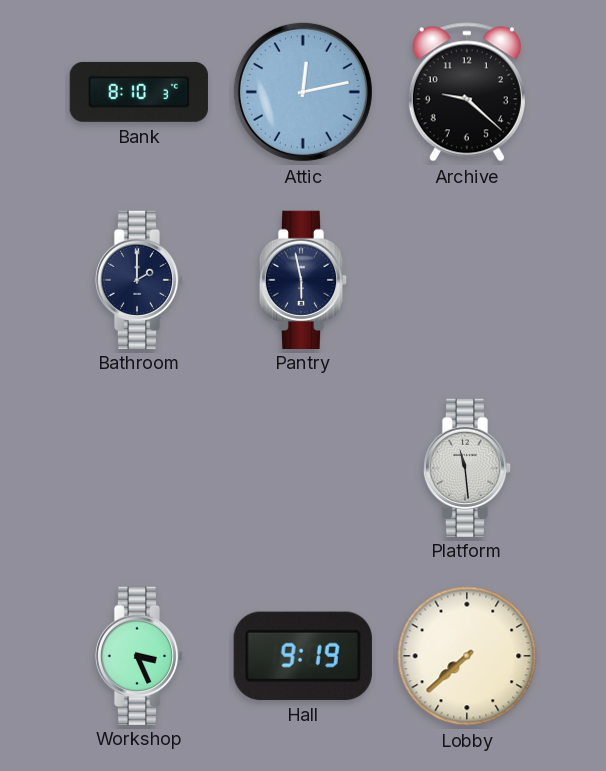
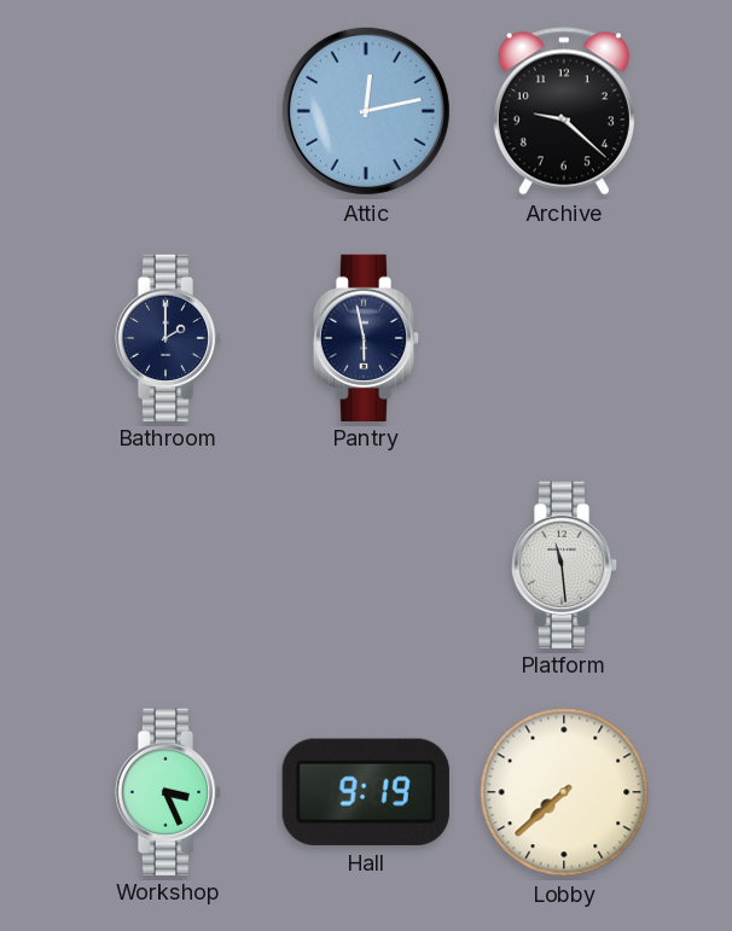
Bank: 8:10 -> none (139, 92)
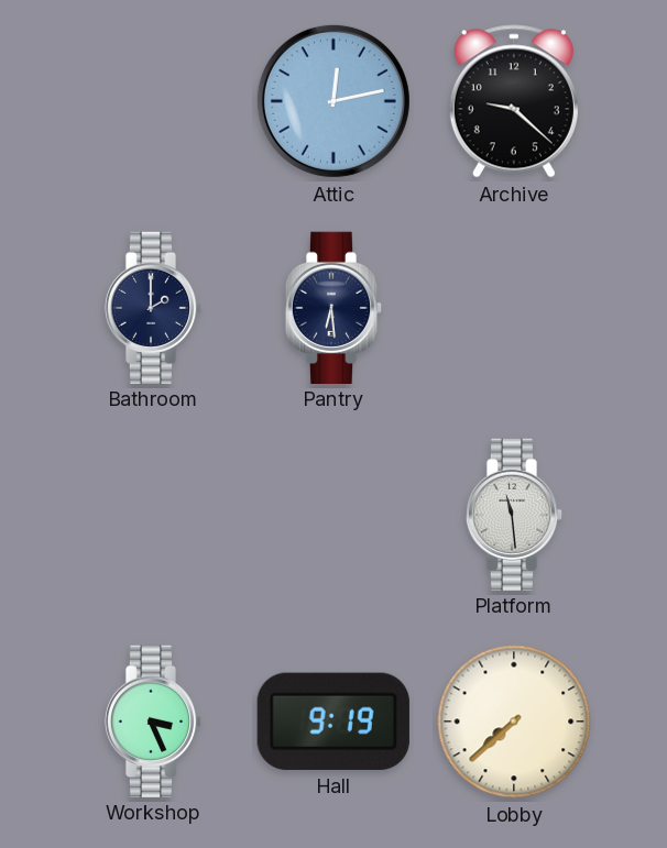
Pantry: 5:58 -> 6:29 (333, 307)
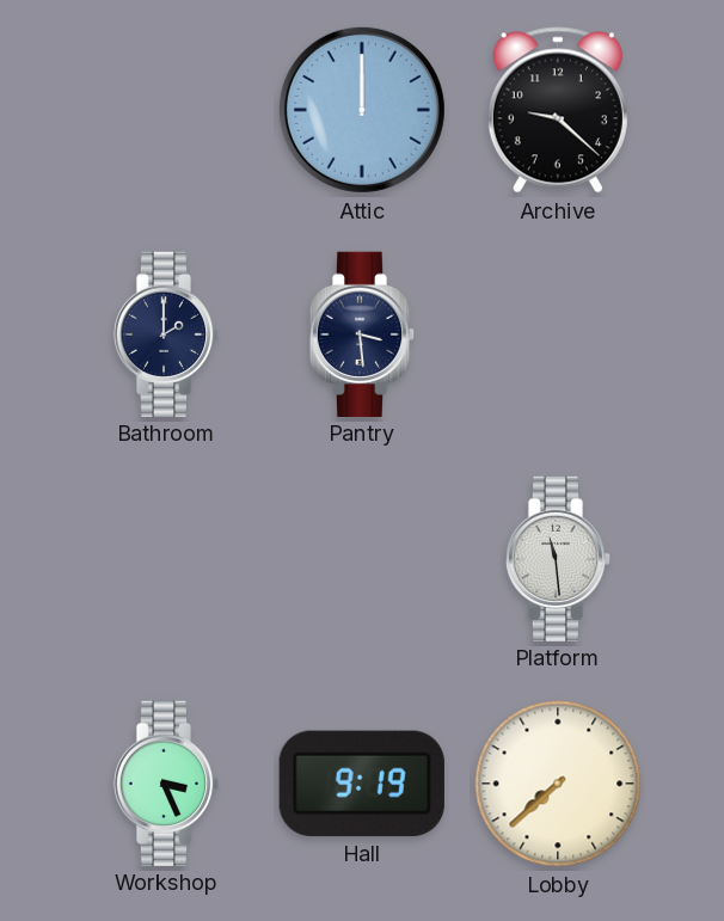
Attic: 12:13 -> 12:00 (362, 110)
Pantry: 6:29 -> 3:29 (362, 333)
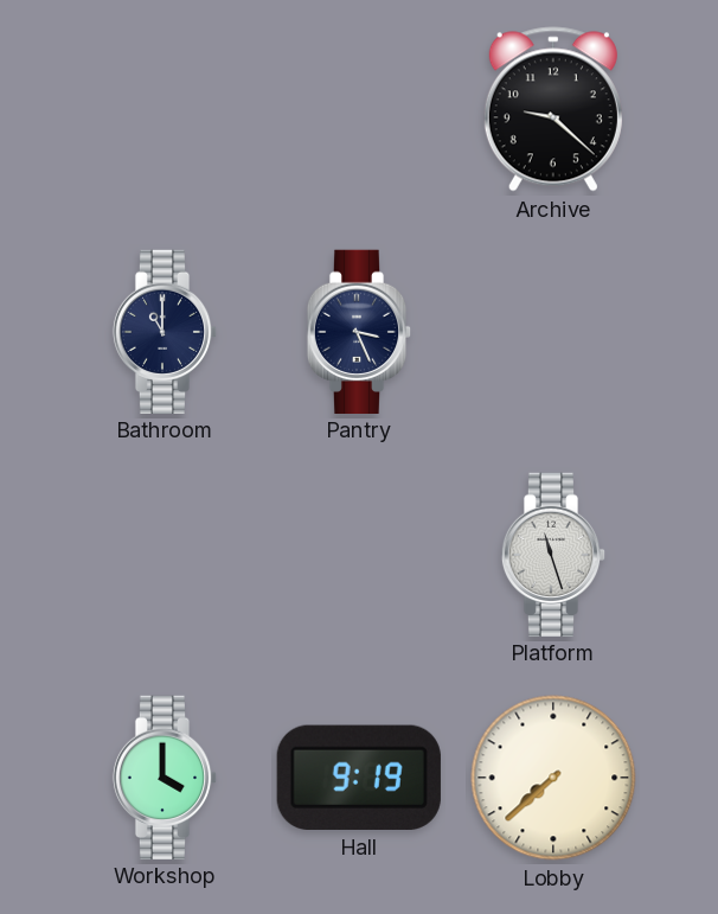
Attic: 12:00 -> none (362, 110)
Bathroom: 2:00 -> 11:00 (165, 331)
Pantry: 3:29 -> 3:26 (359, 331)
Platform: 11:29 -> 11:27 (553, 554)
Workshop: 3:26 -> 4:00 (165, 776)
